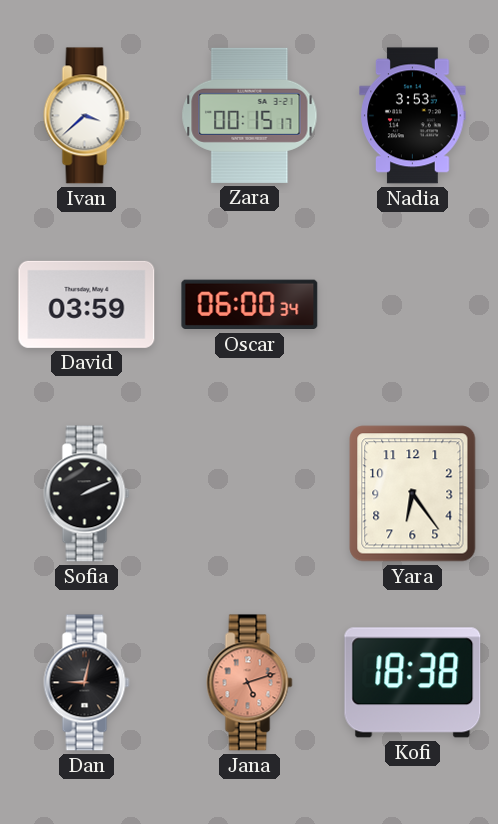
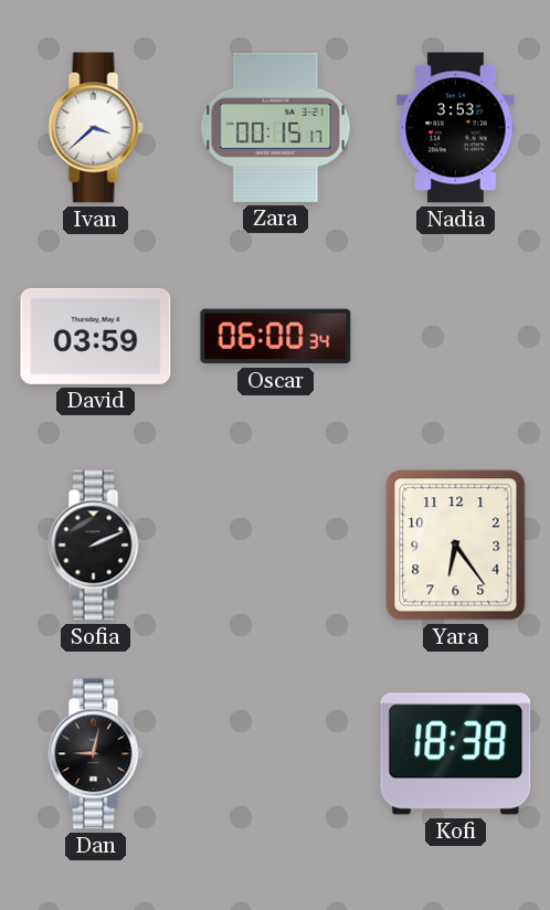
Jana: 5:12 -> none (250, 683)
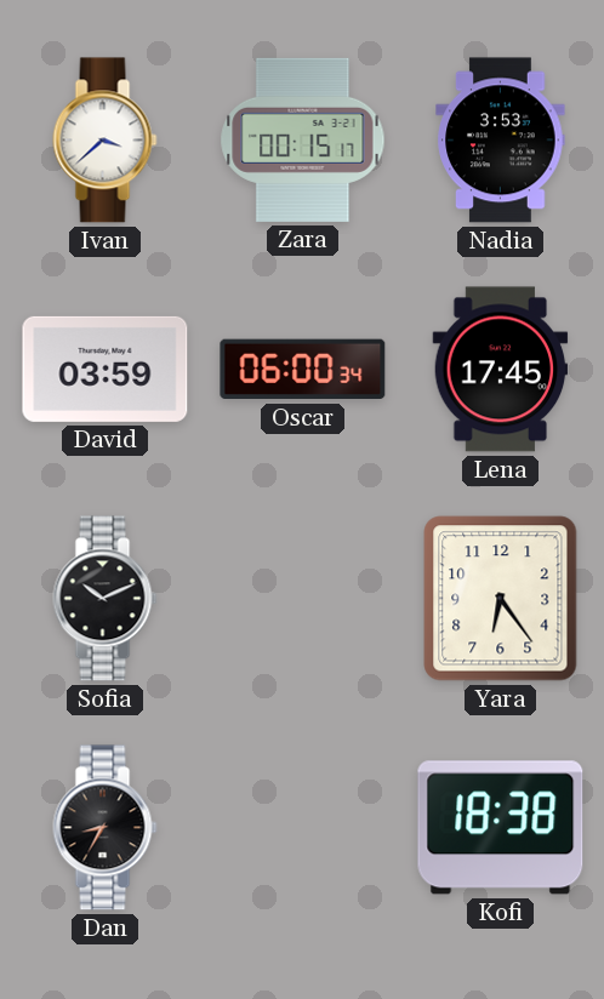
Lena: none -> 17:45 (501, 370)
Sofia: 2:11 -> 10:11 (106, 599)
Dan: 9:02 -> 8:35 (106, 828)
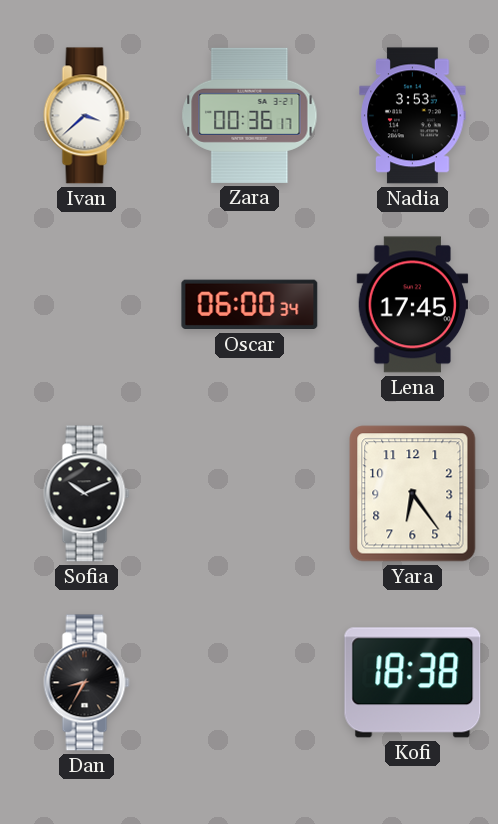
Zara: 00:15 -> 00:36 (250, 115)
David: 03:59 -> none (106, 369)
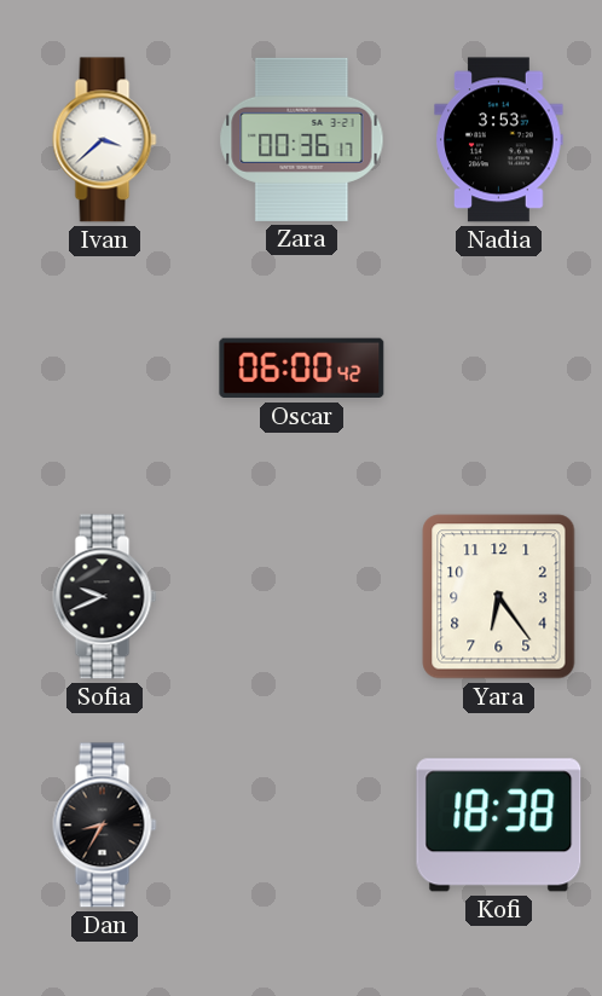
Oscar: 06:00:34 -> 06:00:42 (302, 369)
Lena: 17:45 -> none (413, 305)
Sofia: 10:11 -> 9:41 (105, 597)
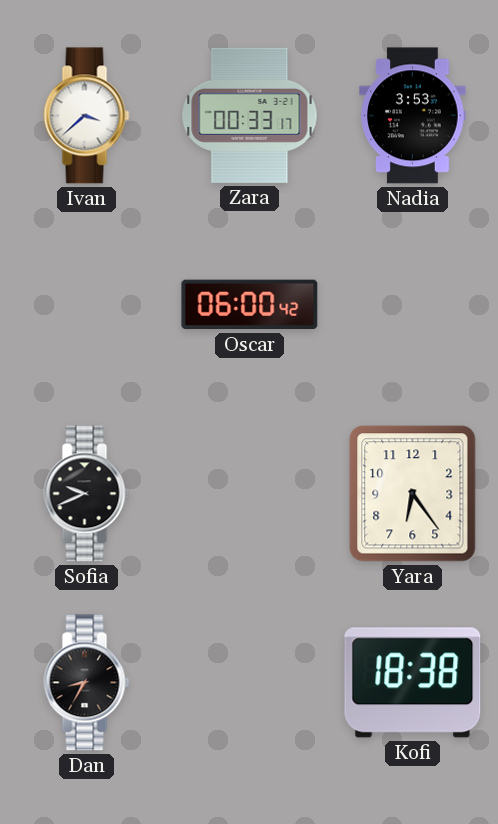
Zara: 00:36 -> 00:33 (250, 115)
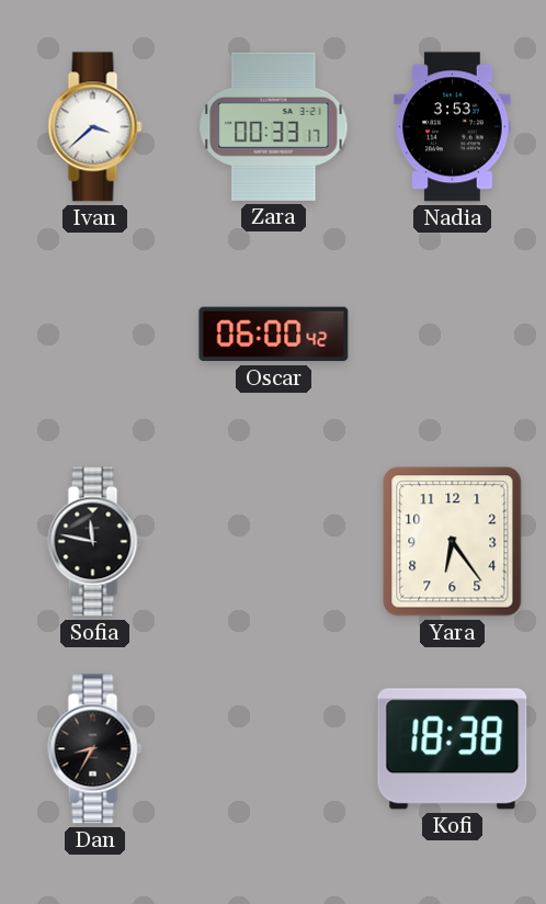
Sofia: 9:41 -> 11:47 (95, 542)
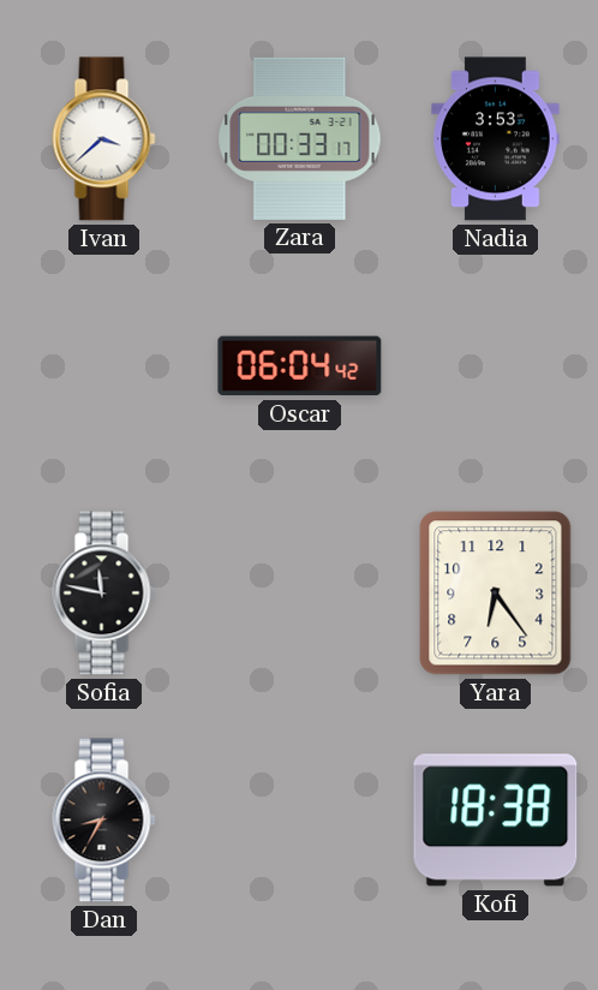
Oscar: 06:00 -> 06:04 (300, 366)
